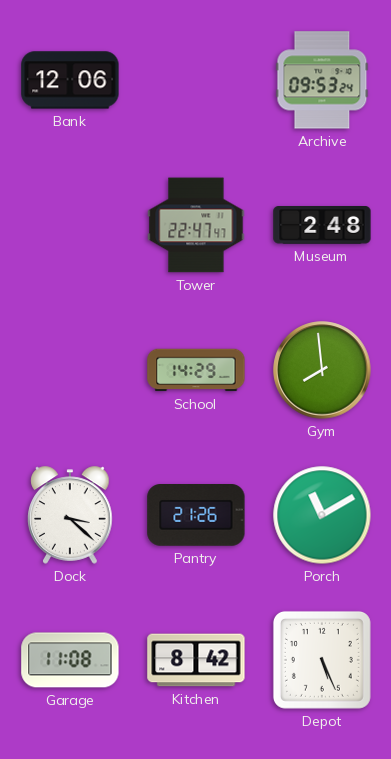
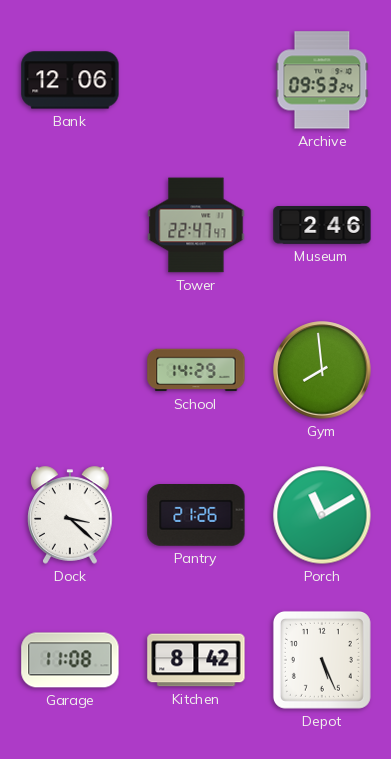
Museum: 2:48 -> 2:46 (322, 226)
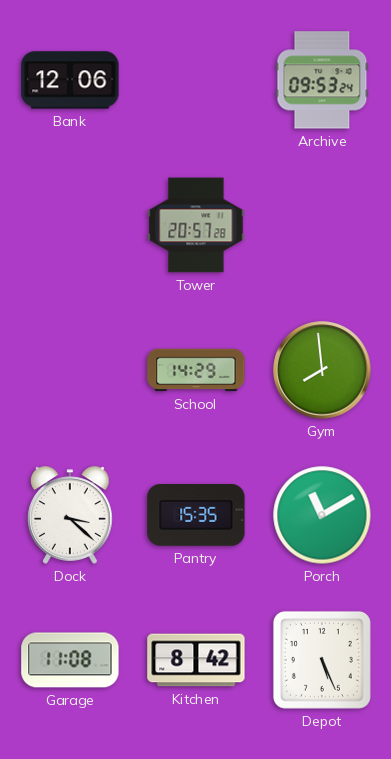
Tower: 22:47 -> 20:57 (196, 225)
Museum: 2:46 -> none (322, 226)
Pantry: 21:26 -> 15:35 (196, 516)
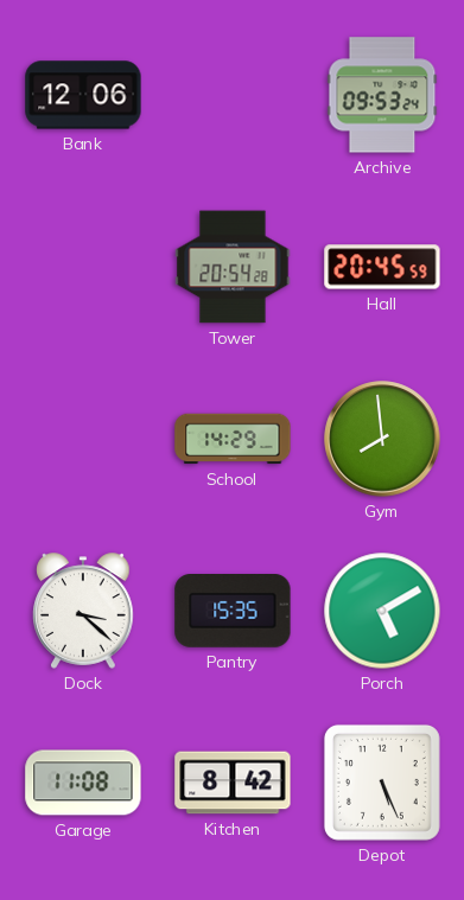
Tower: 20:57 -> 20:54 (233, 267)
Hall: none -> 20:45 (382, 267)
Porch: 11:10 -> 5:10 (382, 611)
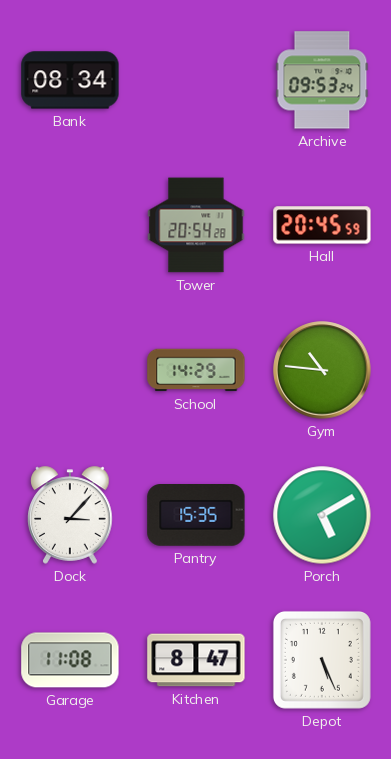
Bank: 12:06 -> 08:34 (70, 80)
Gym: 7:59 -> 10:46 (322, 370)
Dock: 3:22 -> 3:07 (70, 515)
Kitchen: 8:42 -> 8:47 (196, 660)
